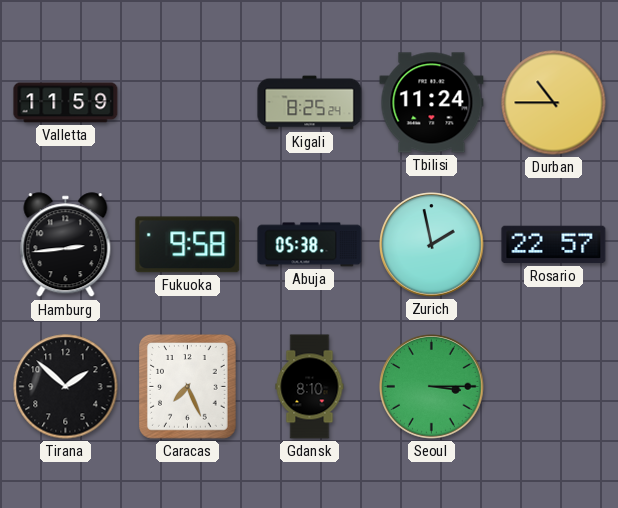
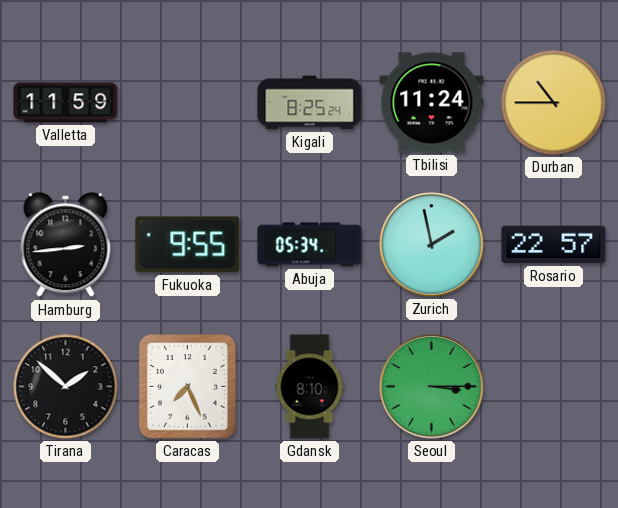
Fukuoka: 9:58 -> 9:55 (188, 245)
Abuja: 05:38 -> 05:34 (310, 245)
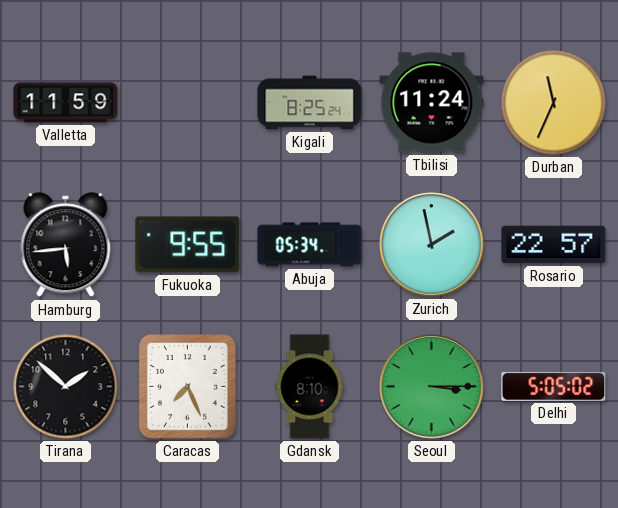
Durban: 10:45 -> 11:34 (554, 103)
Hamburg: 2:44 -> 5:44 (66, 245)
Delhi: none -> 5:05 (554, 386)
